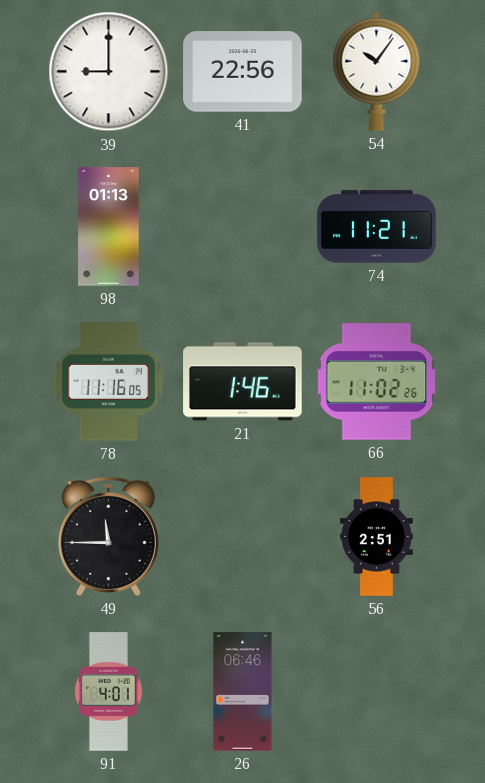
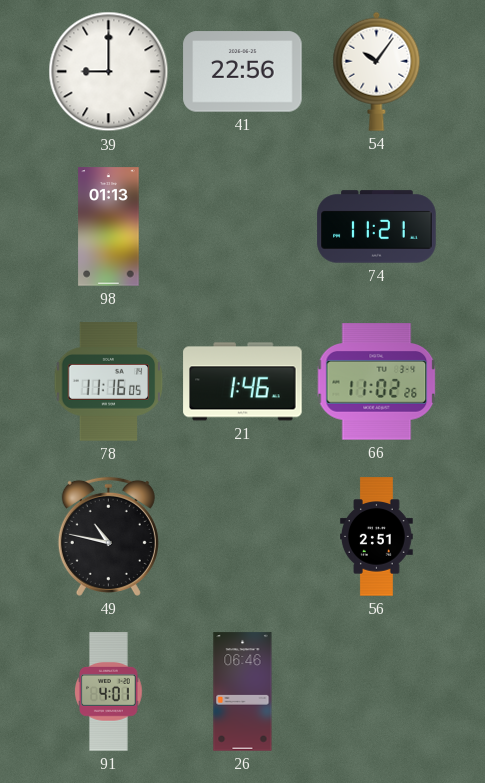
49: 11:45 -> 10:47 (108, 536)
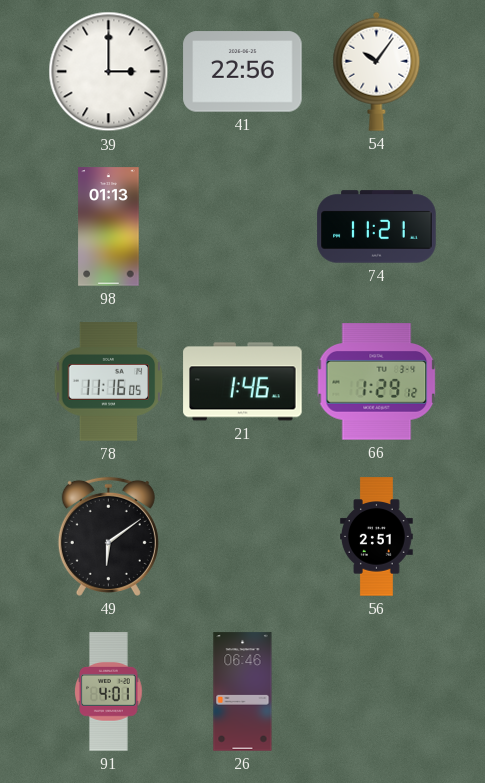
39: 9:00 -> 3:00 (109, 72)
66: 11:02 -> 1:29 (377, 382)
49: 10:47 -> 6:09 (108, 536)
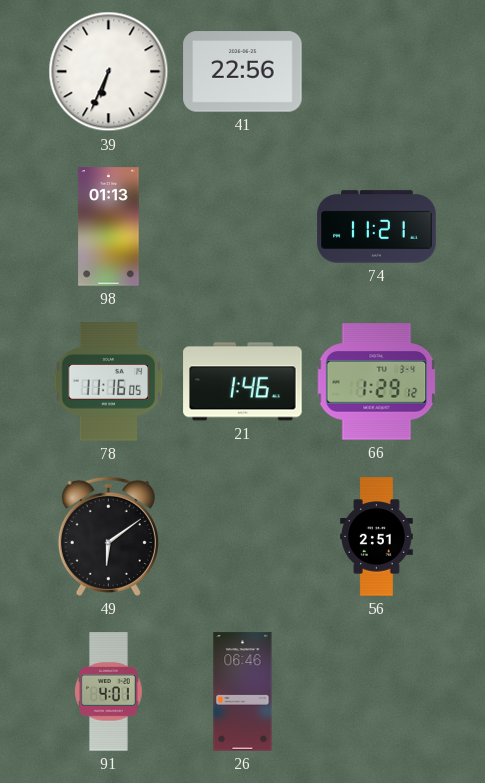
39: 3:00 -> 6:34 (109, 72)
54: 10:06 -> none (377, 71)
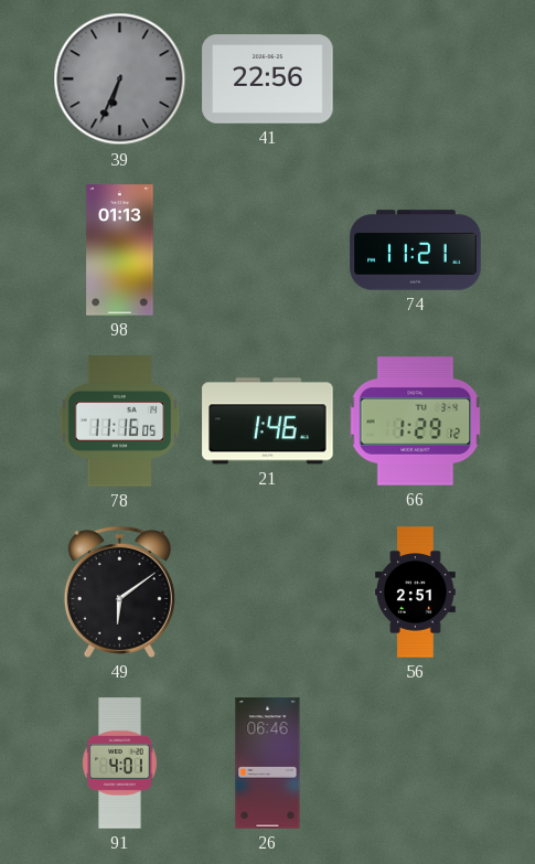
39 dial: white -> grey (120, 79)
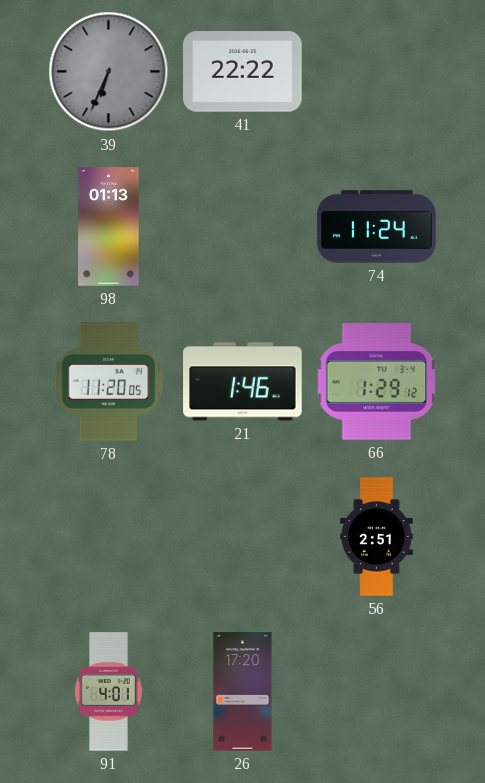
41: 22:56 -> 22:22 (243, 72)
74: 11:21 -> 11:24 (377, 227)
78: 11:16 -> 11:20 (109, 382)
49: 6:09 -> none (119, 591)
26: 06:46 -> 17:20 (243, 692)
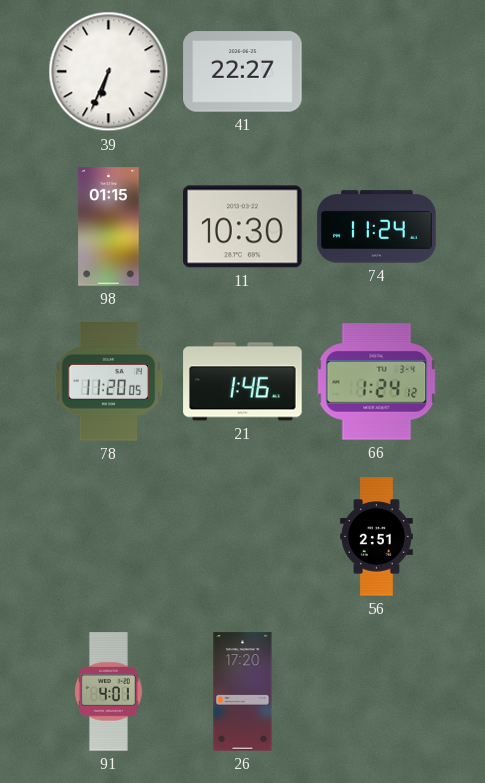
39 dial: grey -> white (109, 72)
41: 22:22 -> 22:27 (243, 72)
98: 01:13 -> 01:15 (109, 227)
11: none -> 10:30 (243, 227)
66: 1:29 -> 1:24 (377, 382)
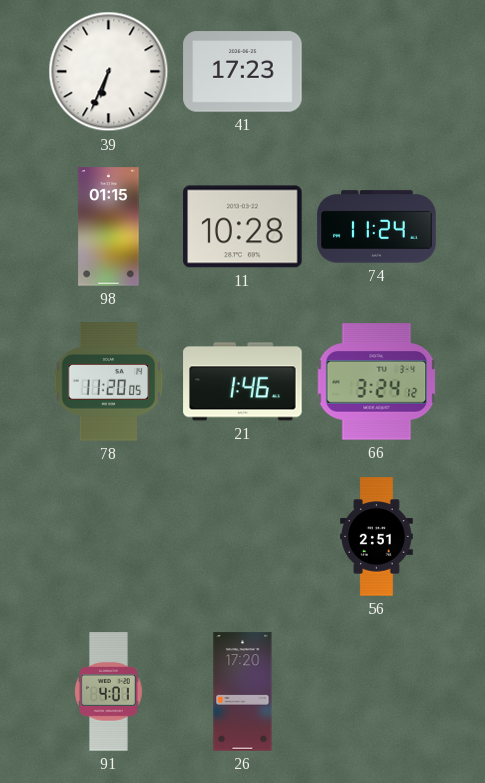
41: 22:27 -> 17:23 (243, 72)
11: 10:30 -> 10:28 (243, 227)
66: 1:24 -> 3:24 (377, 382)
